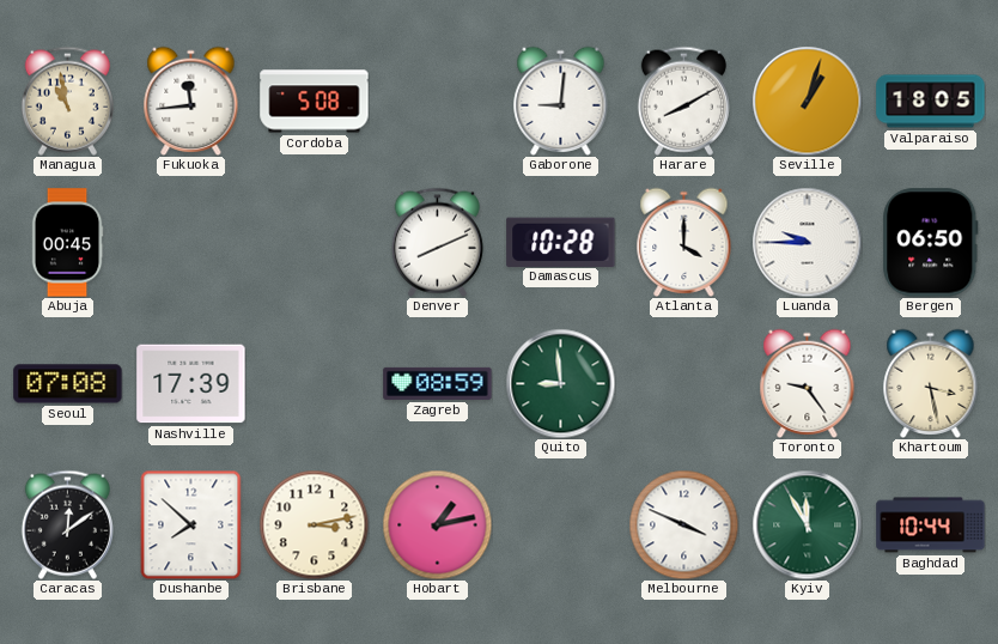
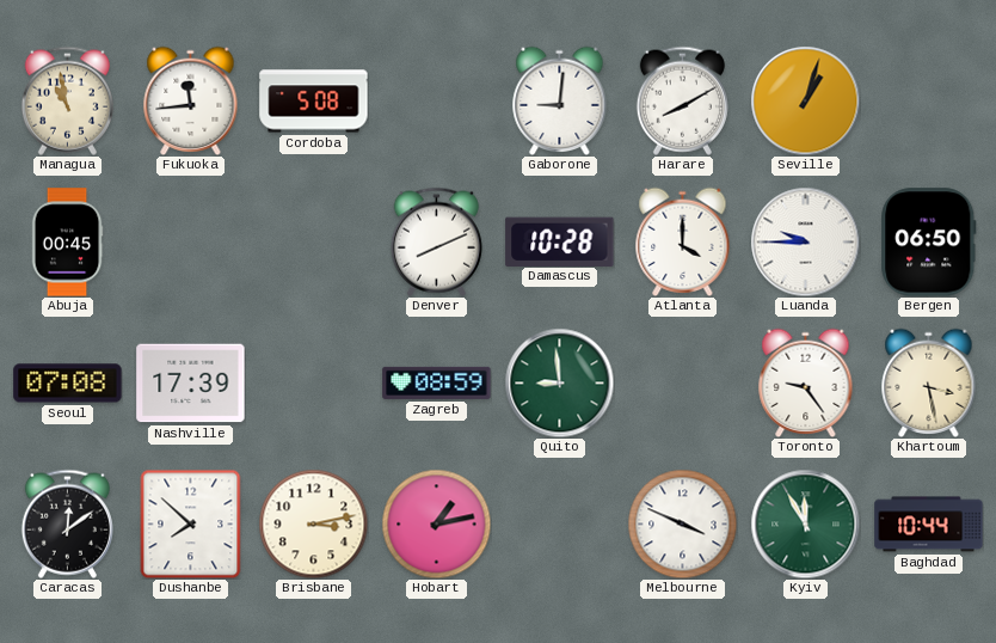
Valparaiso: 18:05 -> none (931, 102)
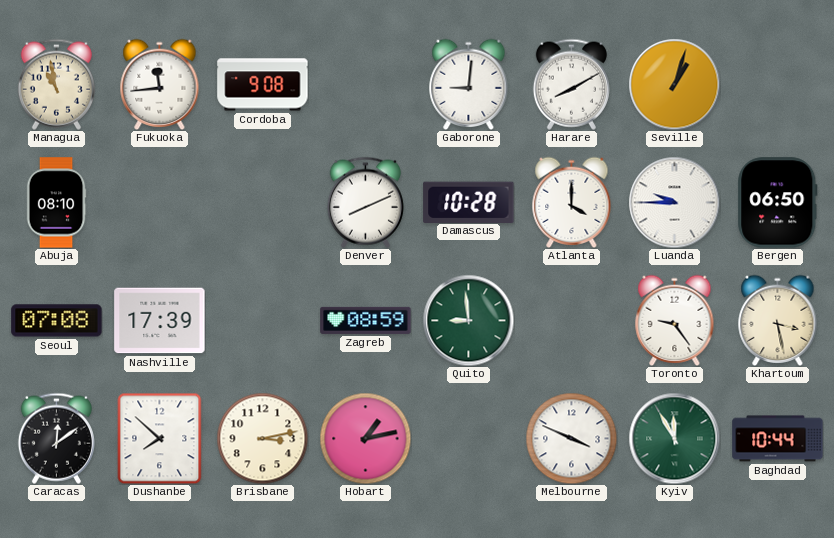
Cordoba: 5:08 -> 9:08 (263, 85)
Abuja: 00:45 -> 08:10 (56, 203)
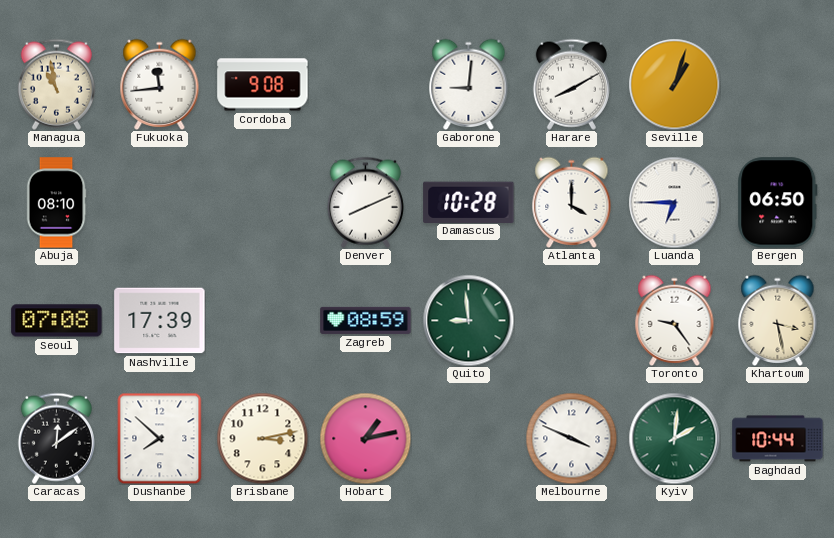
Luanda: 9:45 -> 6:45 (674, 202)
Kyiv: 11:55 -> 2:01 (674, 438)
